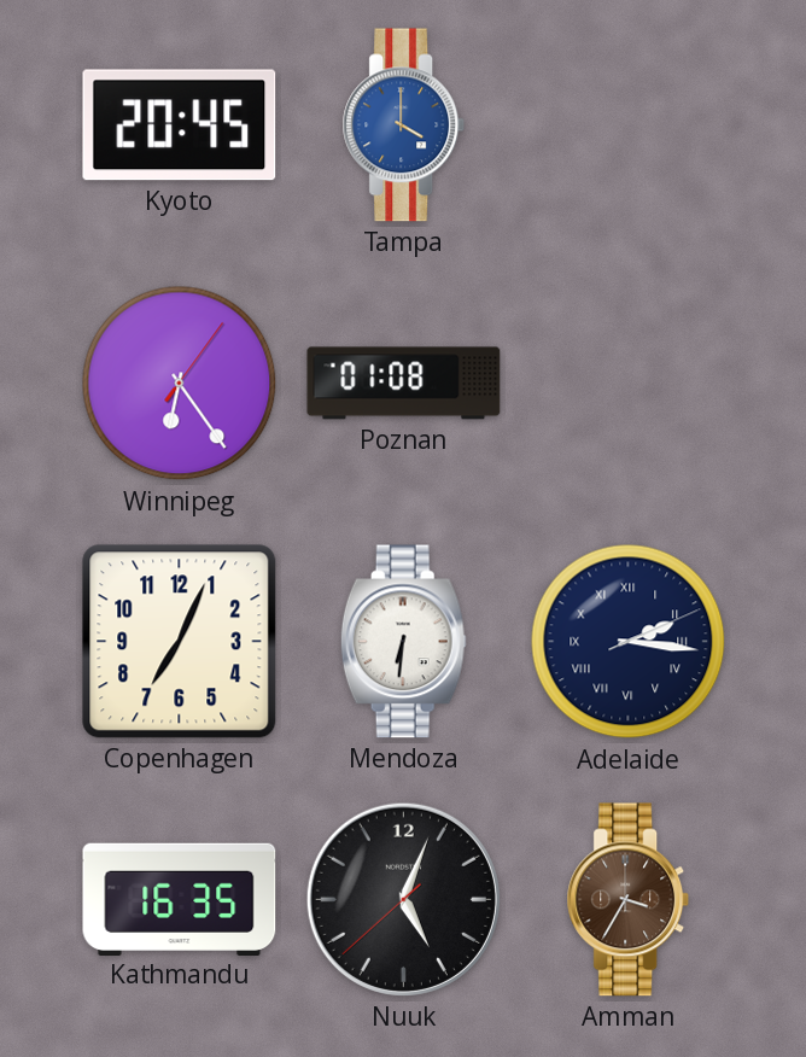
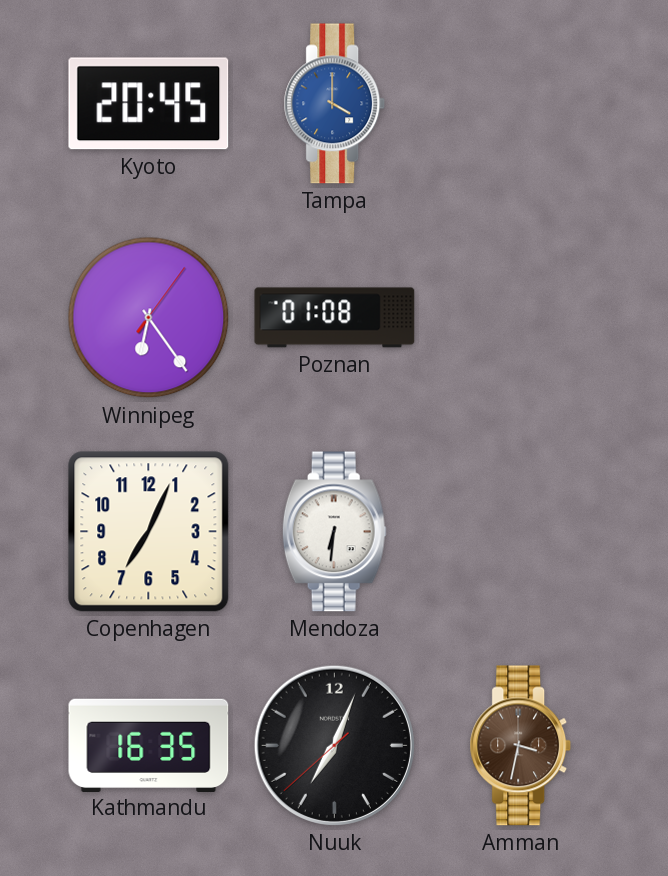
Adelaide: 2:16 -> none (629, 642)
Nuuk: 5:03 -> 7:03 (334, 745)
Amman: 3:35 -> 3:32 (521, 746)
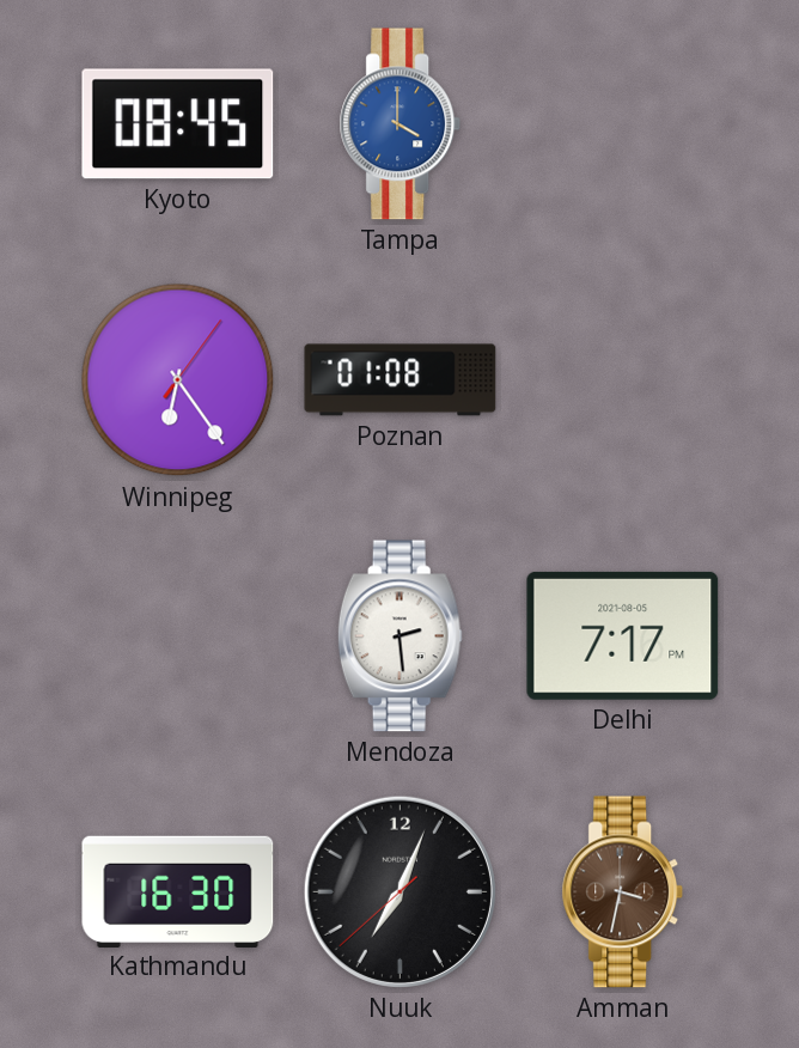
Kyoto: 20:45 -> 08:45 (178, 124)
Copenhagen: 7:04 -> none (149, 532)
Mendoza: 6:31 -> 2:29 (399, 636)
Delhi: none -> 7:17 (623, 635)
Kathmandu: 16:35 -> 16:30 (178, 891)
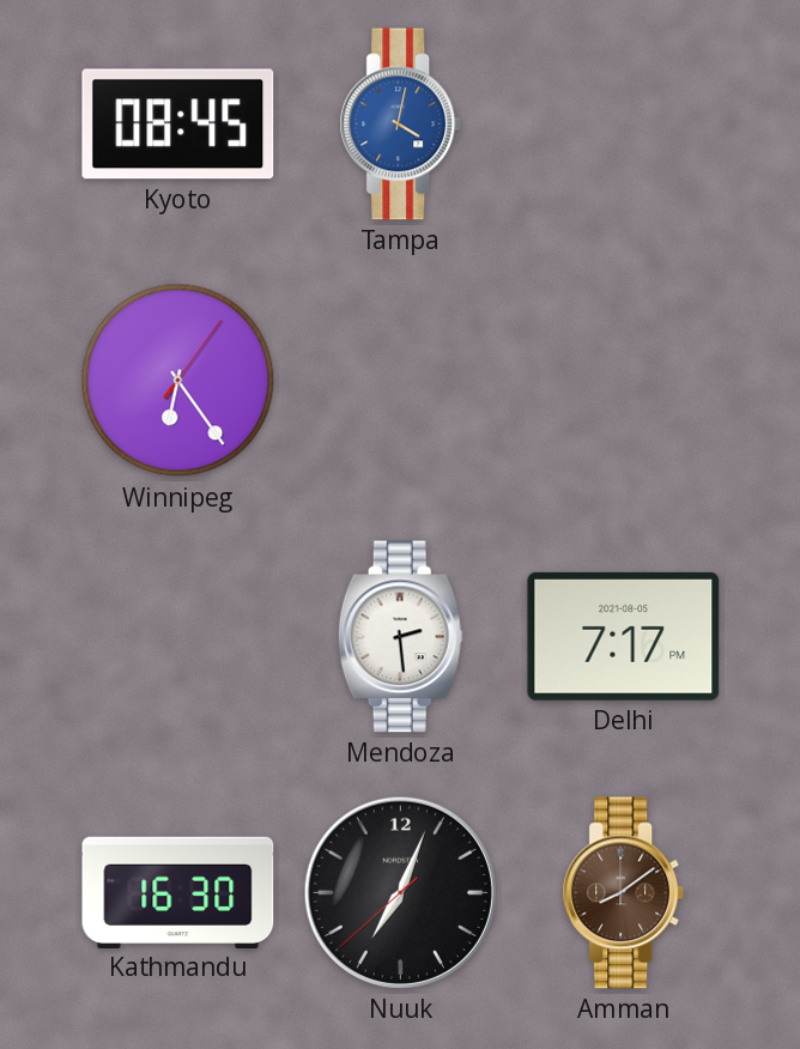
Tampa: 4:00 -> 4:02 (401, 125)
Poznan: 01:08 -> none (401, 380)
Amman: 3:32 -> 8:09 (624, 893)
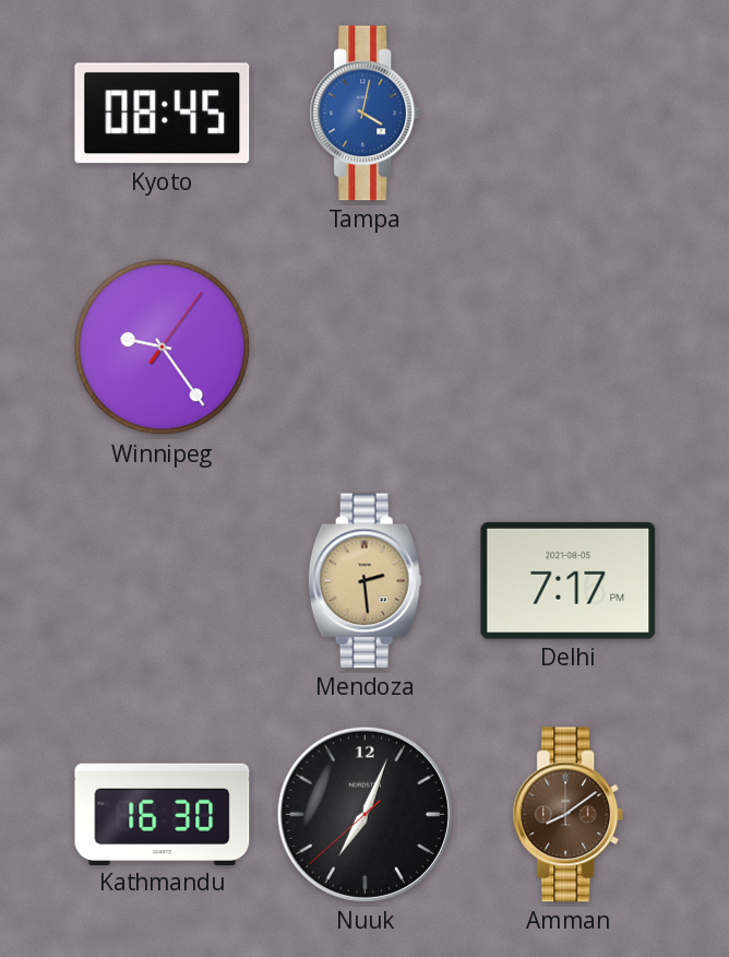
Winnipeg: 6:24 -> 9:24 (163, 347)
Mendoza dial: white -> champagne (364, 581)
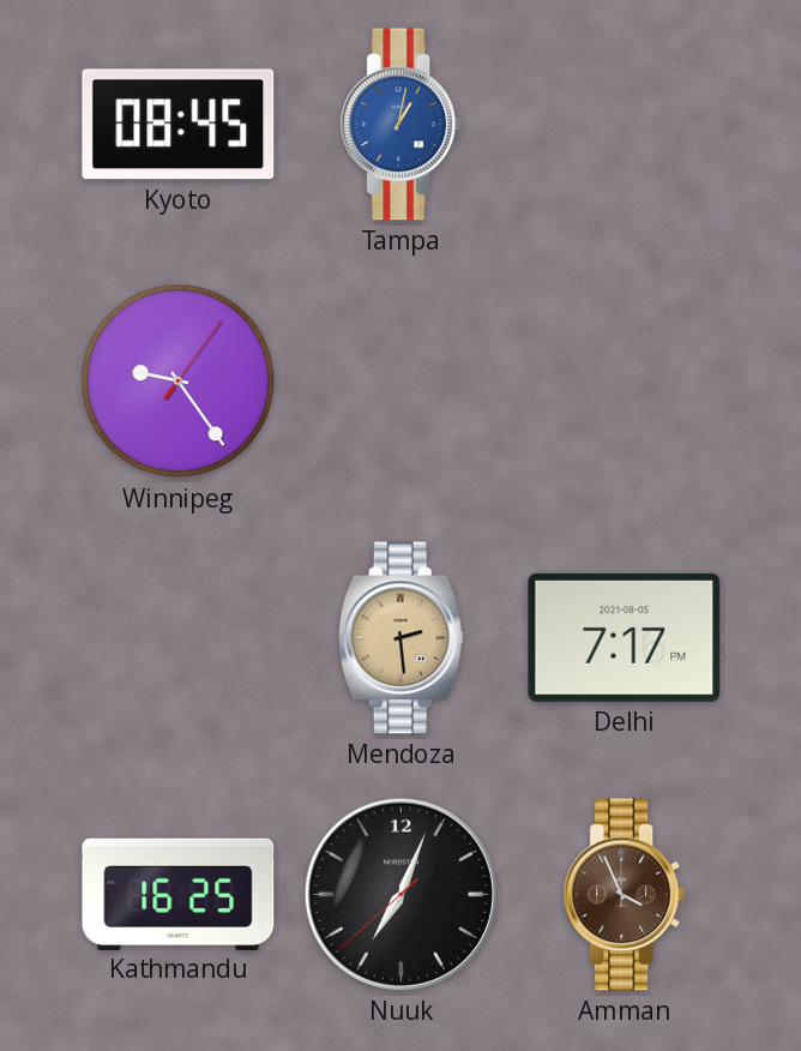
Tampa: 4:02 -> 1:02 (402, 125)
Kathmandu: 16:30 -> 16:25 (179, 894)
Amman: 8:09 -> 3:56 (625, 895)
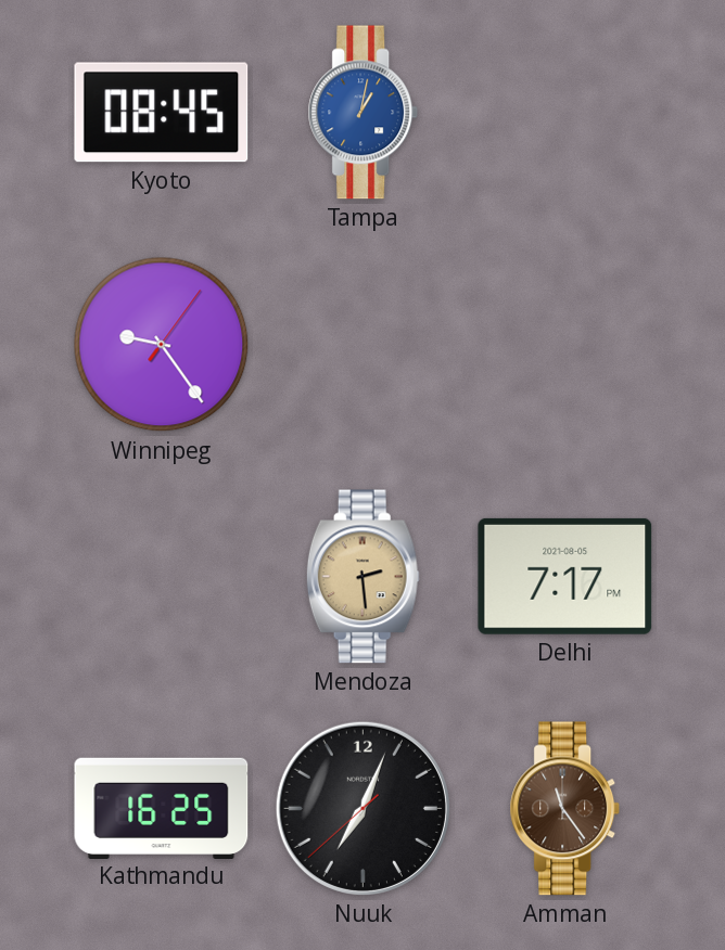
Amman: 3:56 -> 11:24 (565, 809)
